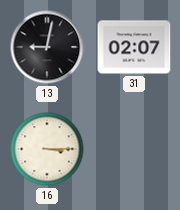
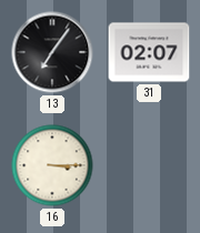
13: 9:02 -> 7:06 (52, 52)
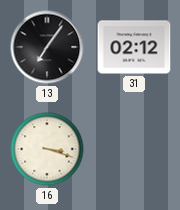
31: 02:07 -> 02:12 (134, 47)
16: 3:15 -> 3:18 (47, 149)
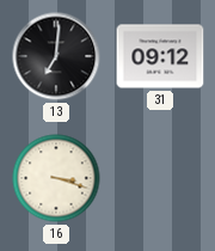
13: 7:06 -> 7:01 (56, 56)
31: 02:12 -> 09:12 (160, 56)
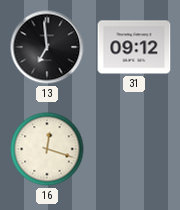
13: 7:01 -> 6:59 (47, 47)
16: 3:18 -> 12:18 (47, 149)
